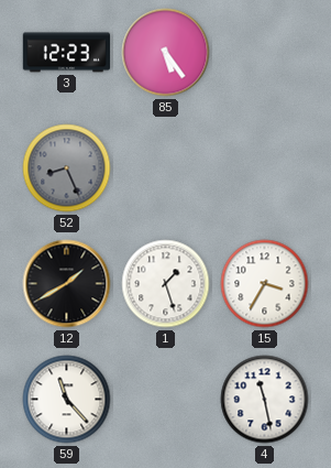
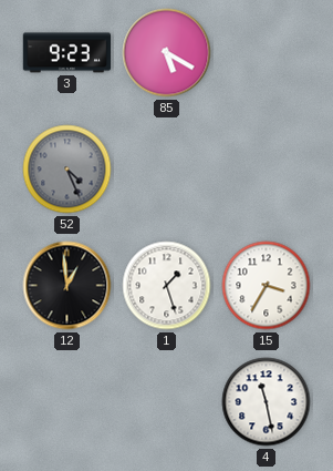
3: 12:23 -> 9:23 (67, 53)
85: 5:24 -> 5:20 (167, 53)
52: 8:26 -> 4:26 (67, 170)
12: 1:40 -> 12:59 (67, 286)
59: 11:23 -> none (67, 400)
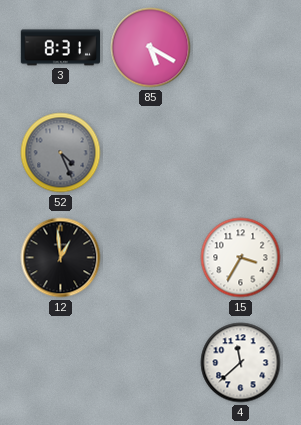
3: 9:23 -> 8:31 (61, 48)
1: 1:27 -> none (167, 286)
4: 11:28 -> 11:38 (241, 363)
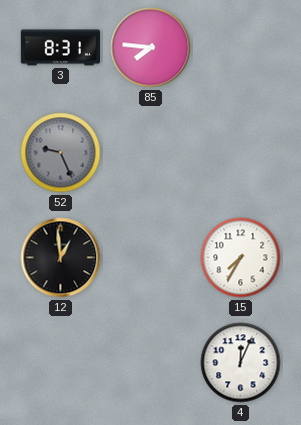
85: 5:20 -> 7:46 (151, 48)
52: 4:26 -> 9:26 (61, 153)
15: 3:35 -> 7:35 (241, 258)
4: 11:38 -> 12:04 (241, 363)
